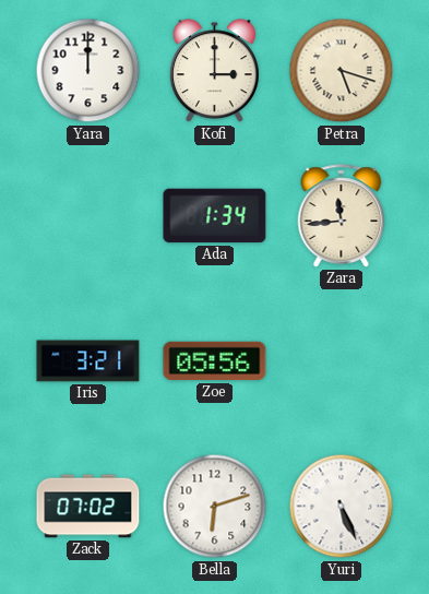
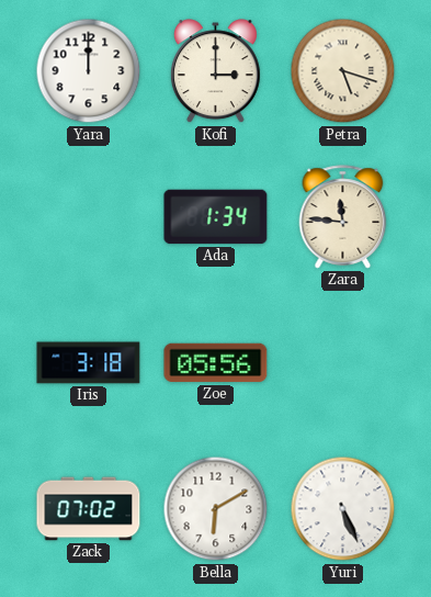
Zara: 11:44 -> 11:46 (343, 217)
Iris: 3:21 -> 3:18 (89, 363)
Bella: 6:12 -> 6:10 (216, 509)
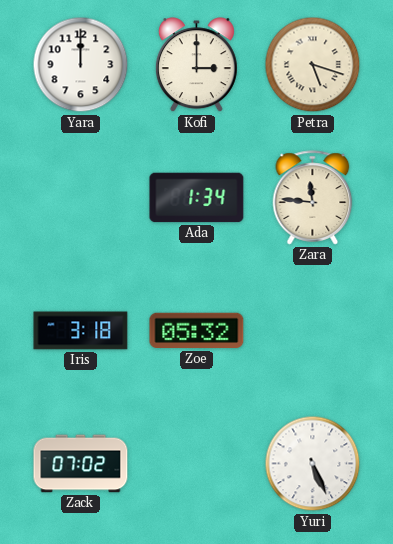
Zoe: 05:56 -> 05:32 (197, 331)
Bella: 6:10 -> none (216, 509)
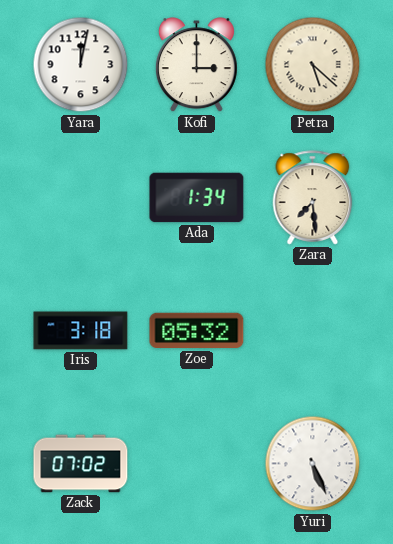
Yara: 12:00 -> 12:02 (81, 65)
Petra: 5:18 -> 5:22 (313, 65)
Zara: 11:46 -> 7:29 (313, 198)
